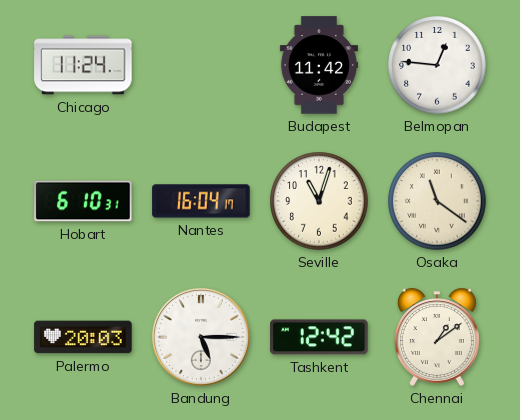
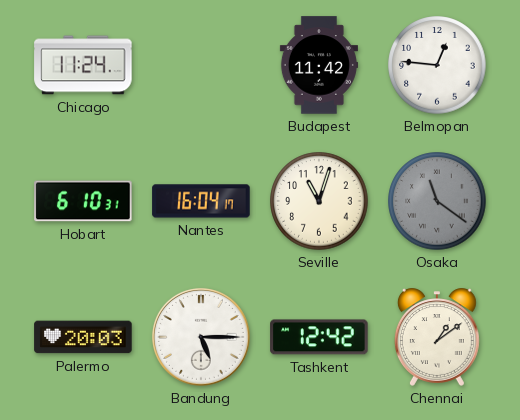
Osaka dial: cream -> grey (437, 201)
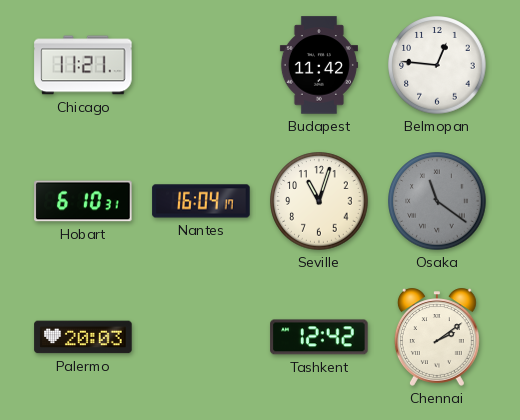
Chicago: 11:24 -> 11:21 (83, 65)
Bandung: 5:15 -> none (201, 337)
Chennai: 1:09 -> 2:09 (437, 337)
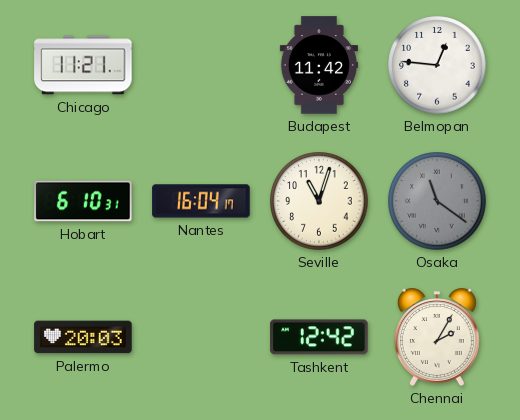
Chennai: 2:09 -> 2:05 (437, 337)
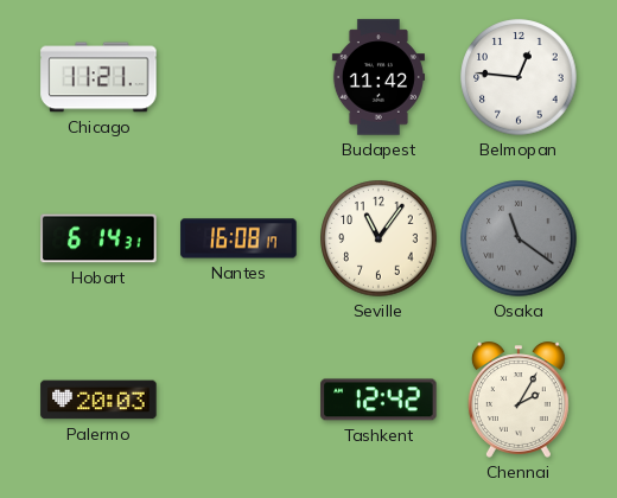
Hobart: 6:10 -> 6:14 (98, 238)
Nantes: 16:04 -> 16:08 (238, 238)
Seville: 11:03 -> 11:06 (379, 238)
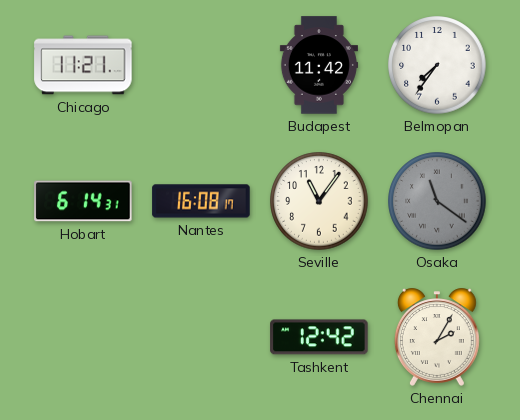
Belmopan: 12:46 -> 7:36 (437, 65)
Palermo: 20:03 -> none (98, 400)
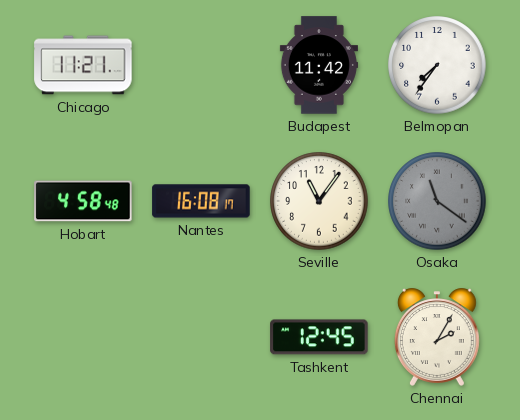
Hobart: 6:14 -> 4:58 (83, 201)
Tashkent: 12:42 -> 12:45 (319, 337)
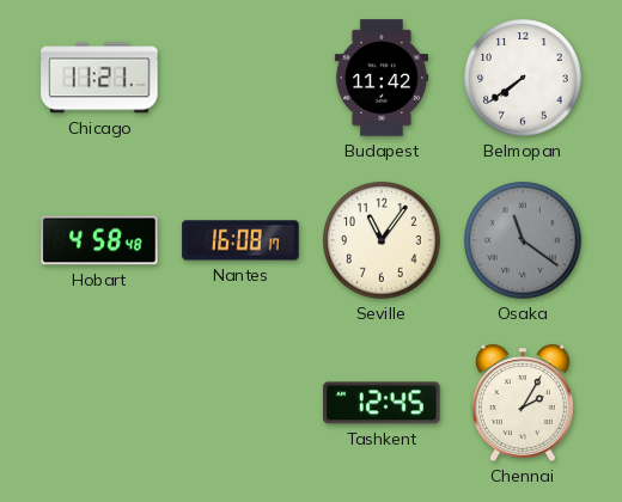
Belmopan: 7:36 -> 7:39 (523, 78)
